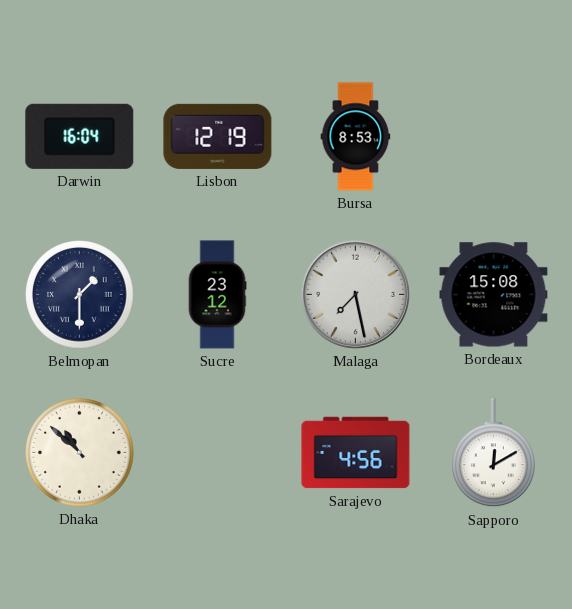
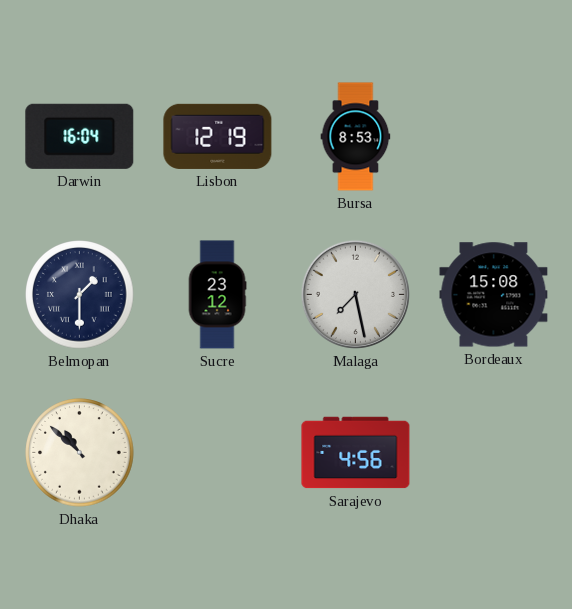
Sapporo: 12:10 -> none (494, 453)
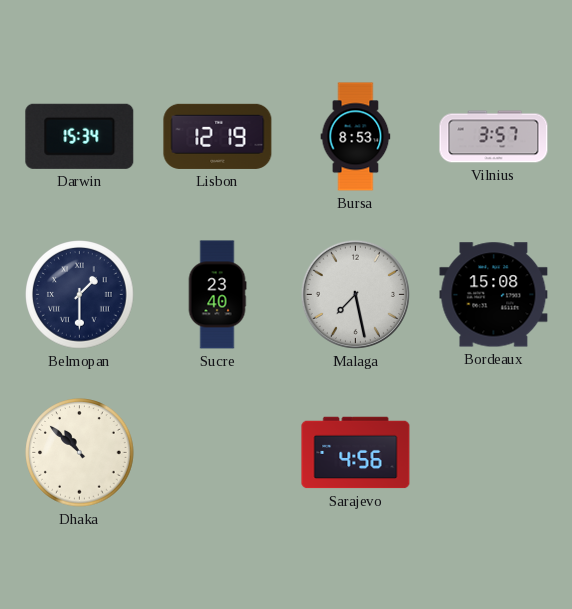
Darwin: 16:04 -> 15:34 (80, 136)
Vilnius: none -> 3:57 (494, 137)
Sucre: 23:12 -> 23:40 (217, 295)
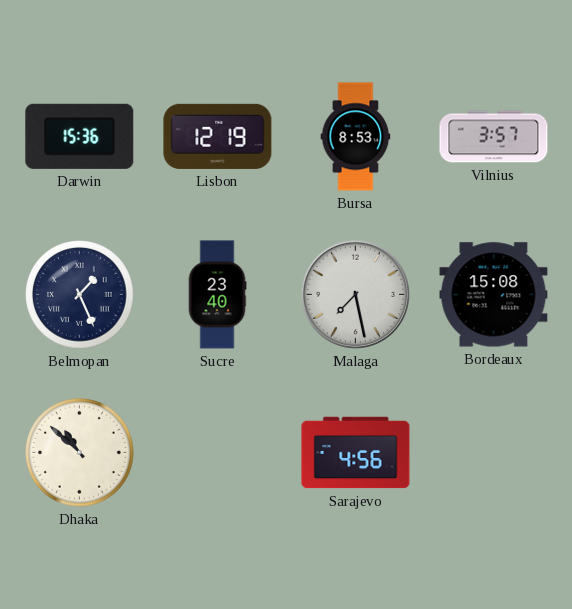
Darwin: 15:34 -> 15:36 (80, 136)
Belmopan: 1:30 -> 1:26 (80, 295)
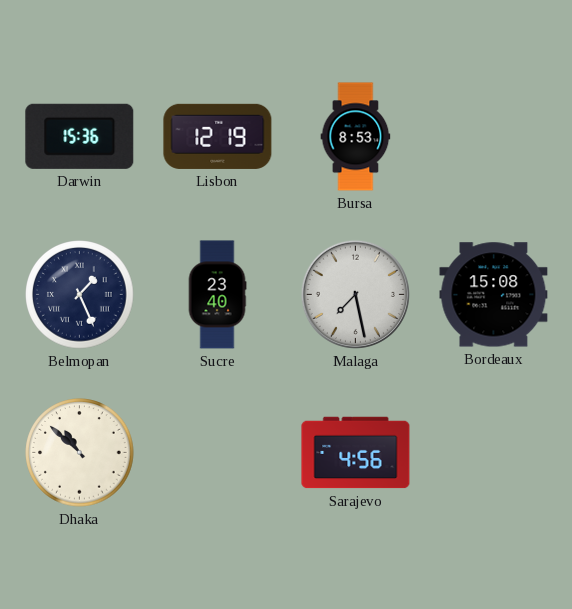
Vilnius: 3:57 -> none (494, 137)
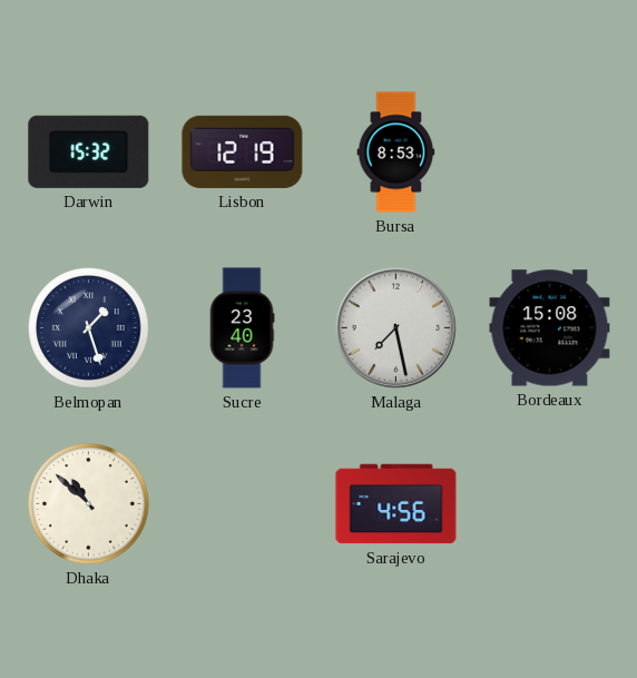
Darwin: 15:36 -> 15:32 (89, 151)
Belmopan: 1:26 -> 1:27 (89, 328)
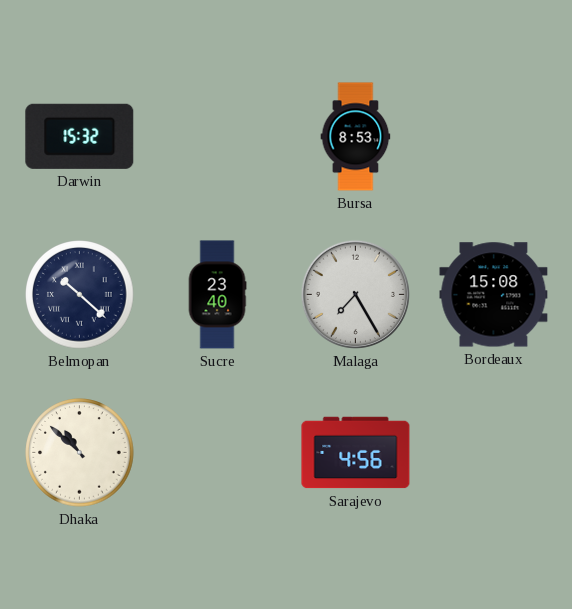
Lisbon: 12:19 -> none (243, 151)
Belmopan: 1:27 -> 10:22 (80, 295)
Malaga: 7:28 -> 7:25 (355, 294)
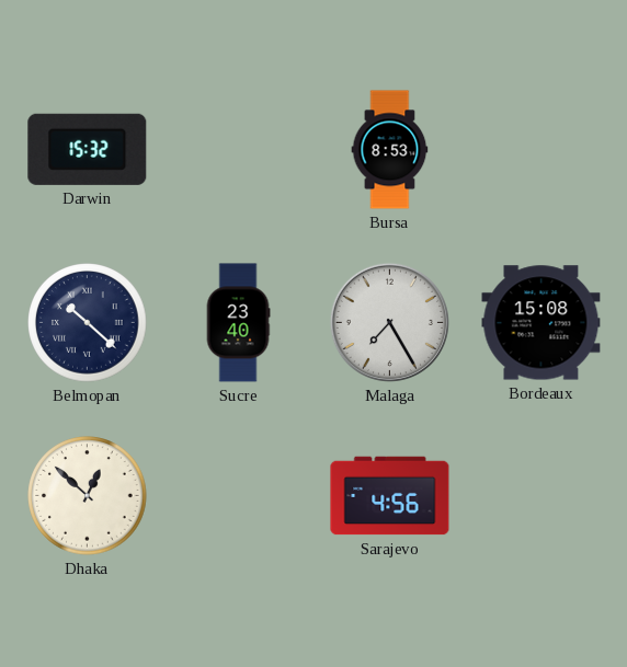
Dhaka: 10:52 -> 12:52 (88, 496)
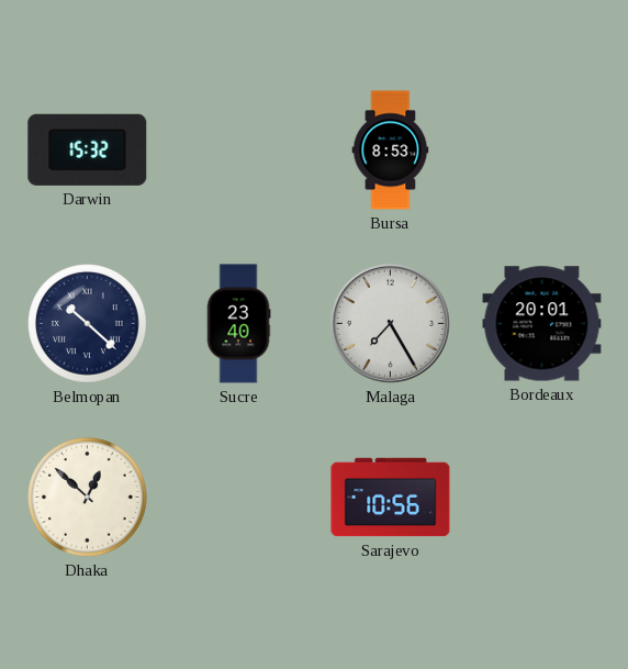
Bordeaux: 15:08 -> 20:01 (542, 324)
Sarajevo: 4:56 -> 10:56 (391, 498)
